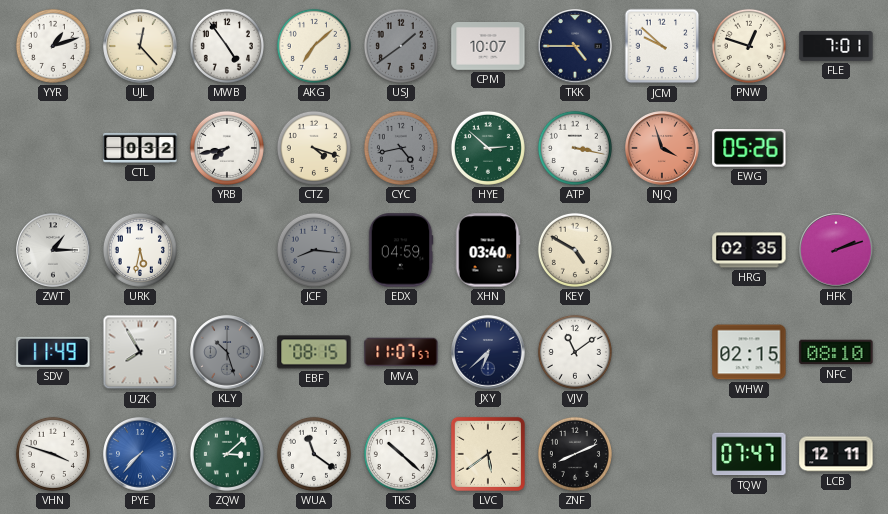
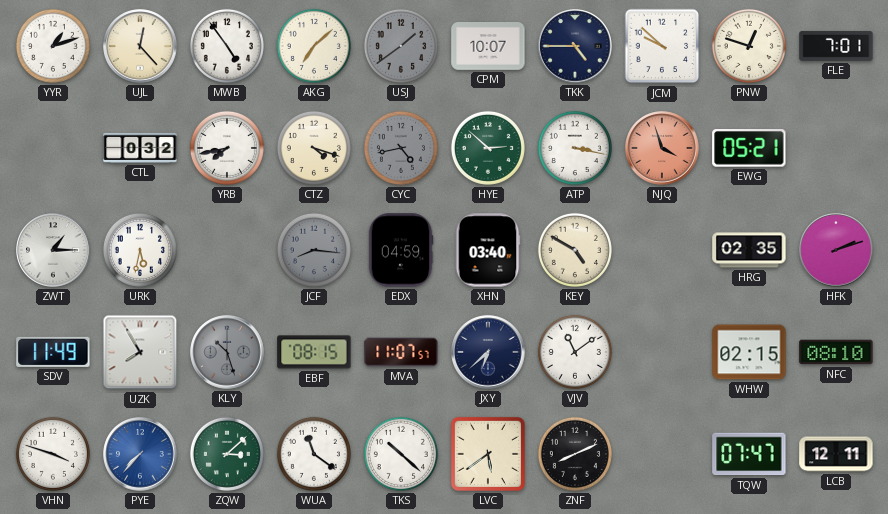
EWG: 05:26 -> 05:21 (749, 148)
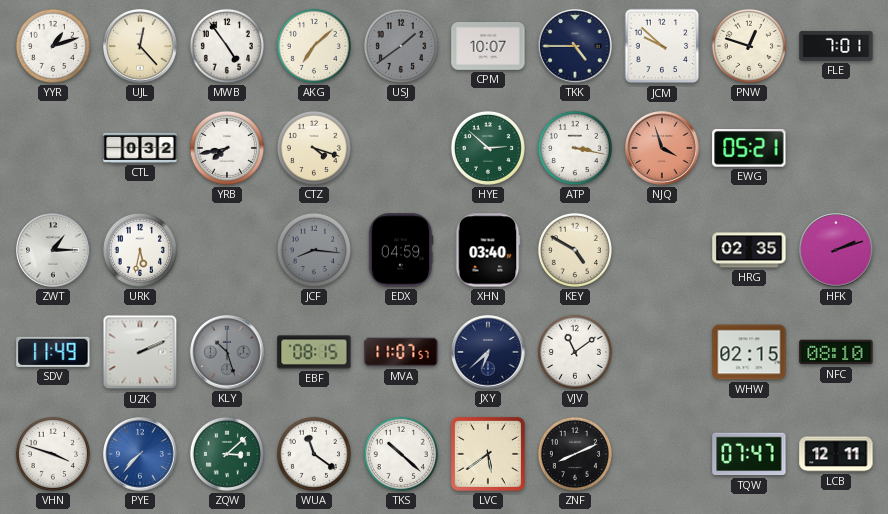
CYC: 4:43 -> none (401, 148)
UZK: 7:55 -> 2:11 (140, 352)
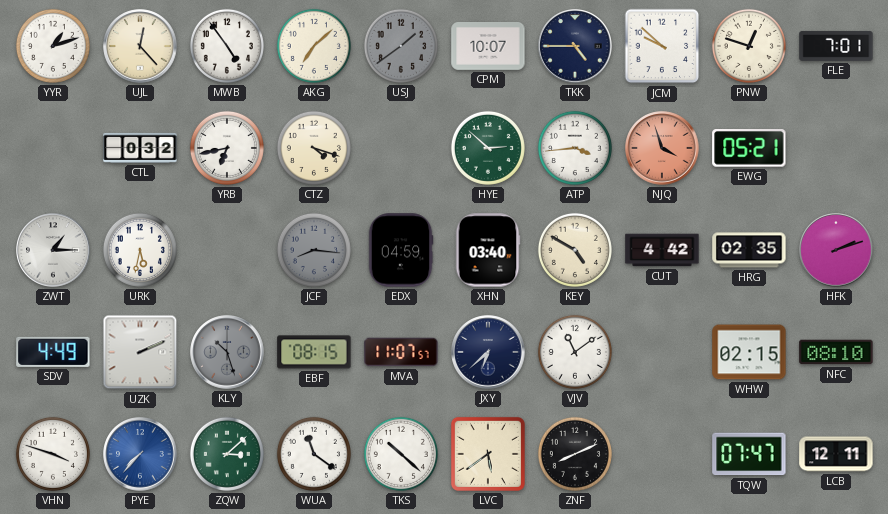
YRB: 7:43 -> 6:43 (227, 148)
ATP: 3:17 -> 3:44 (575, 148)
CUT: none -> 4:42 (662, 250)
SDV: 11:49 -> 4:49 (53, 352)
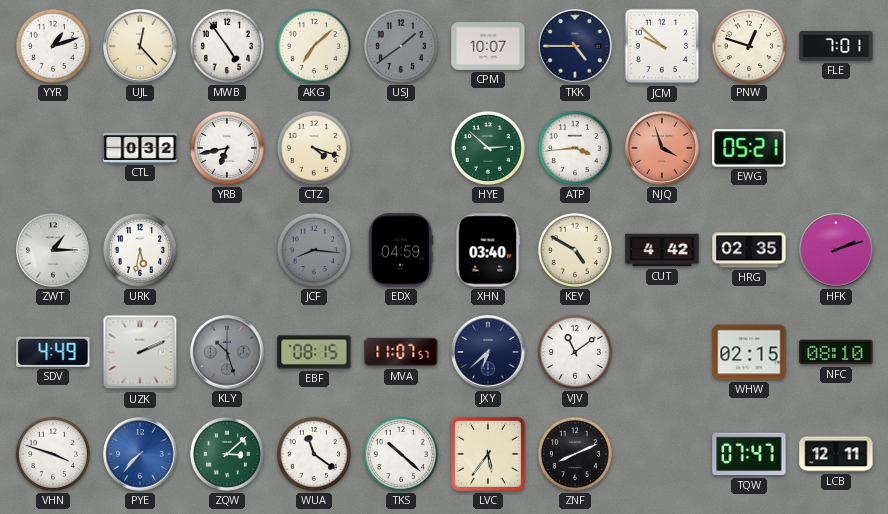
LVC: 5:39 -> 5:36 (488, 454)
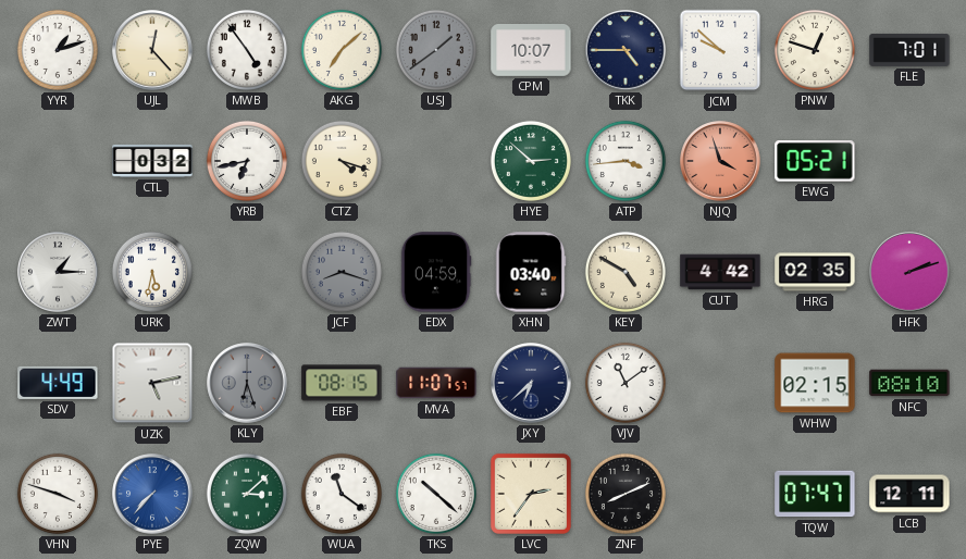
JCF: 8:16 -> 8:18 (342, 272)
UZK: 2:11 -> 5:13 (152, 383)
KLY: 10:27 -> 6:27 (247, 383)
LVC: 5:36 -> 2:36 (531, 494)
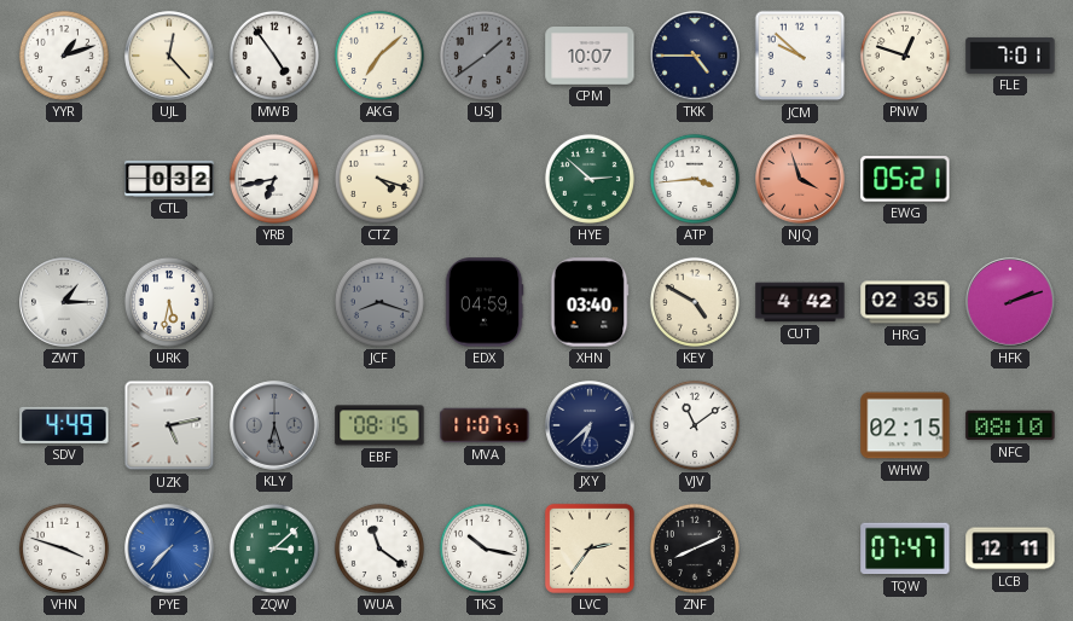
TKS: 10:22 -> 10:17 (485, 549)
